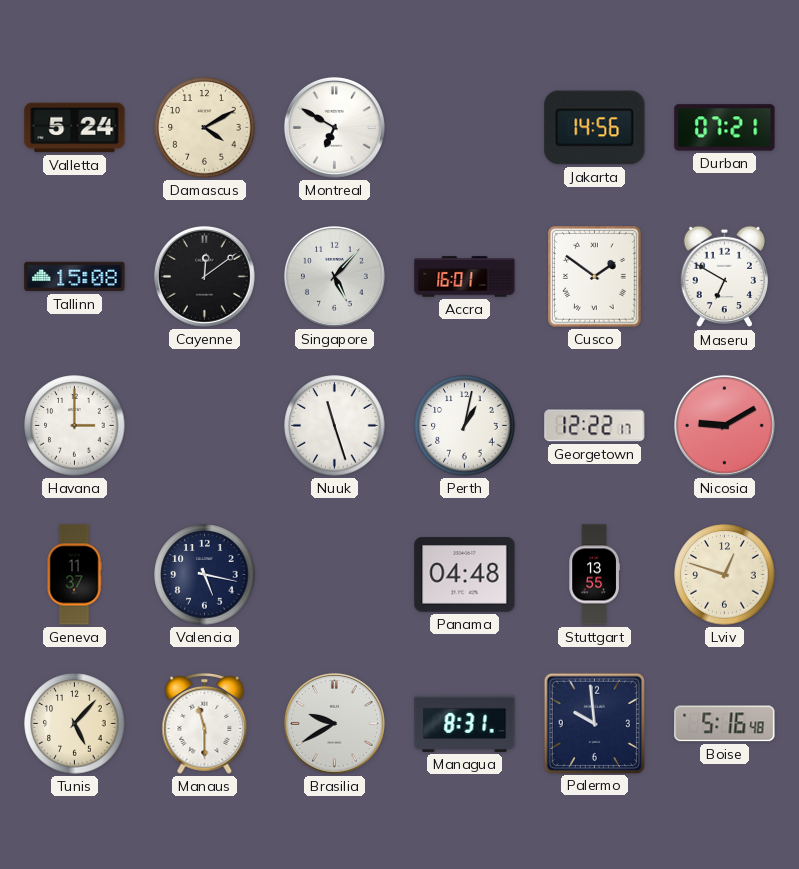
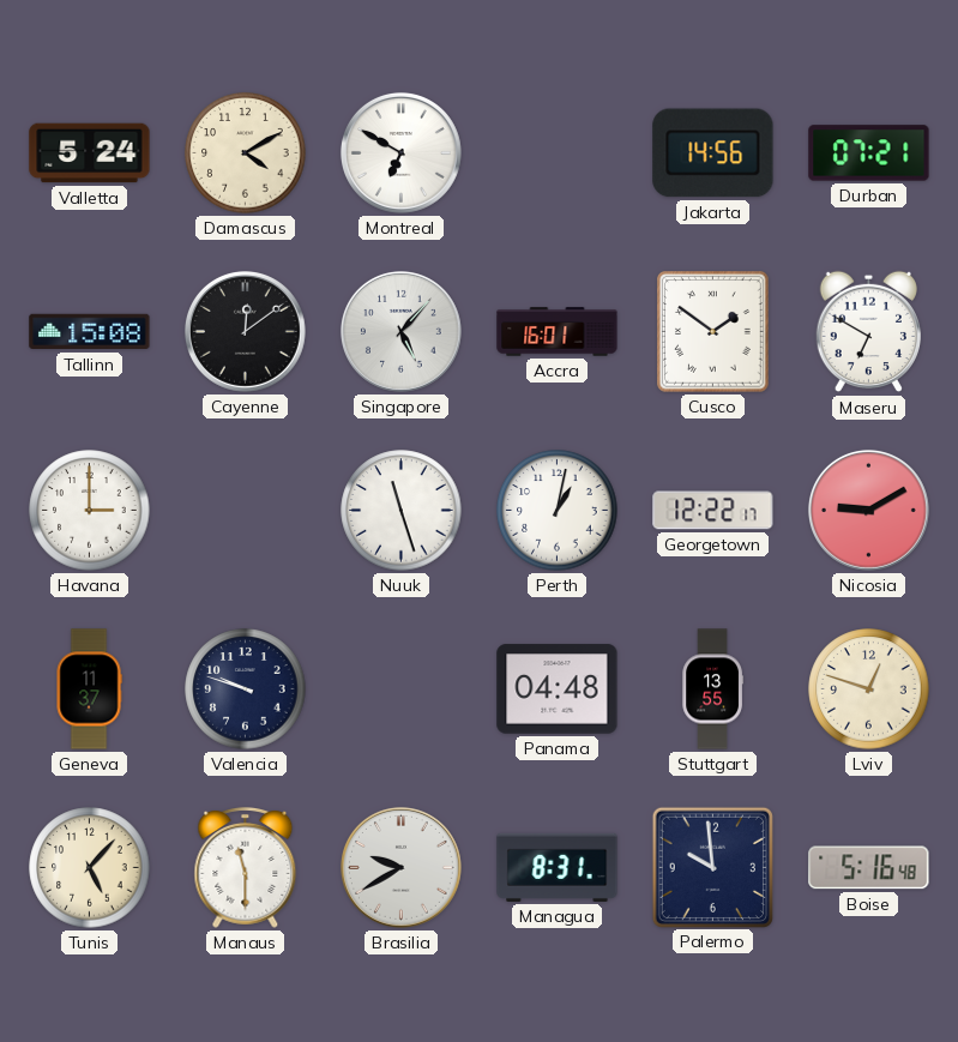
Valencia: 5:17 -> 9:48 (246, 689)
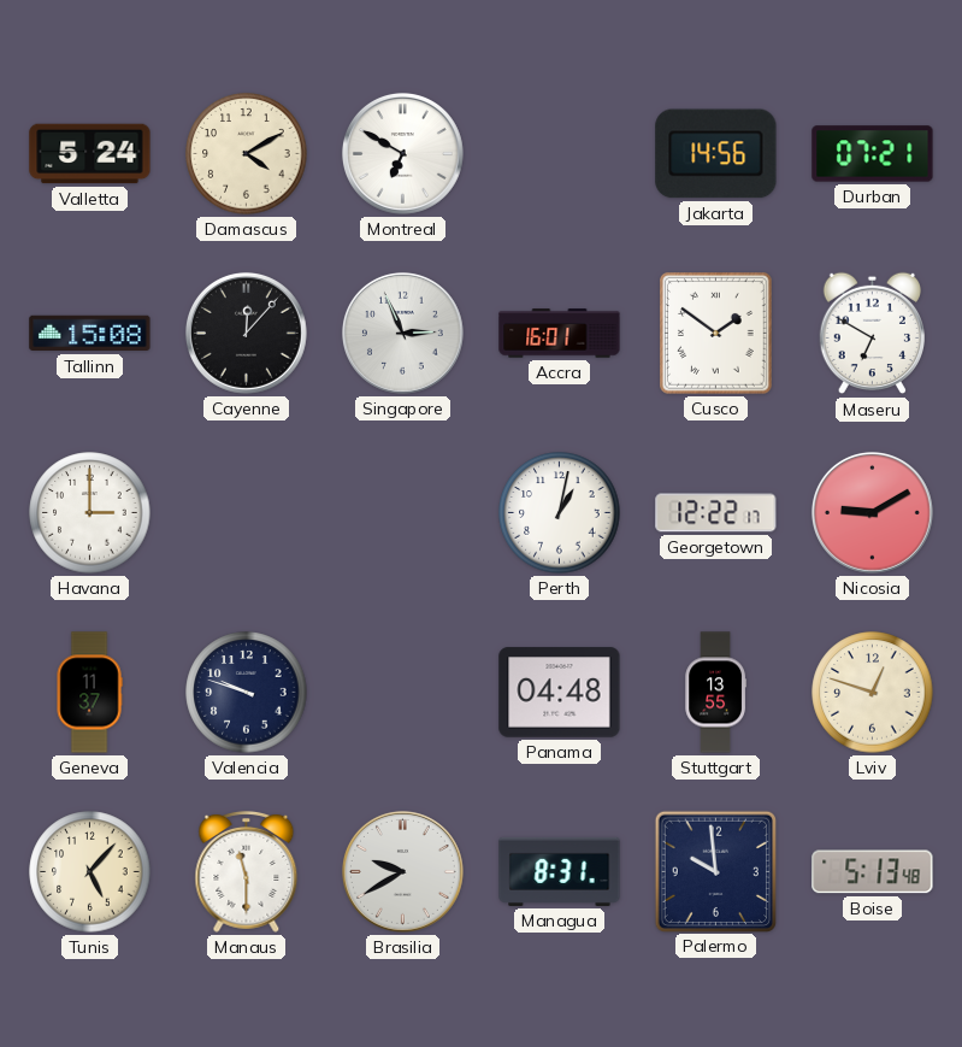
Cayenne: 12:09 -> 12:07 (246, 333)
Singapore: 5:07 -> 2:56 (402, 333)
Nuuk: 11:27 -> none (402, 511)
Boise: 5:16 -> 5:13 (873, 872)
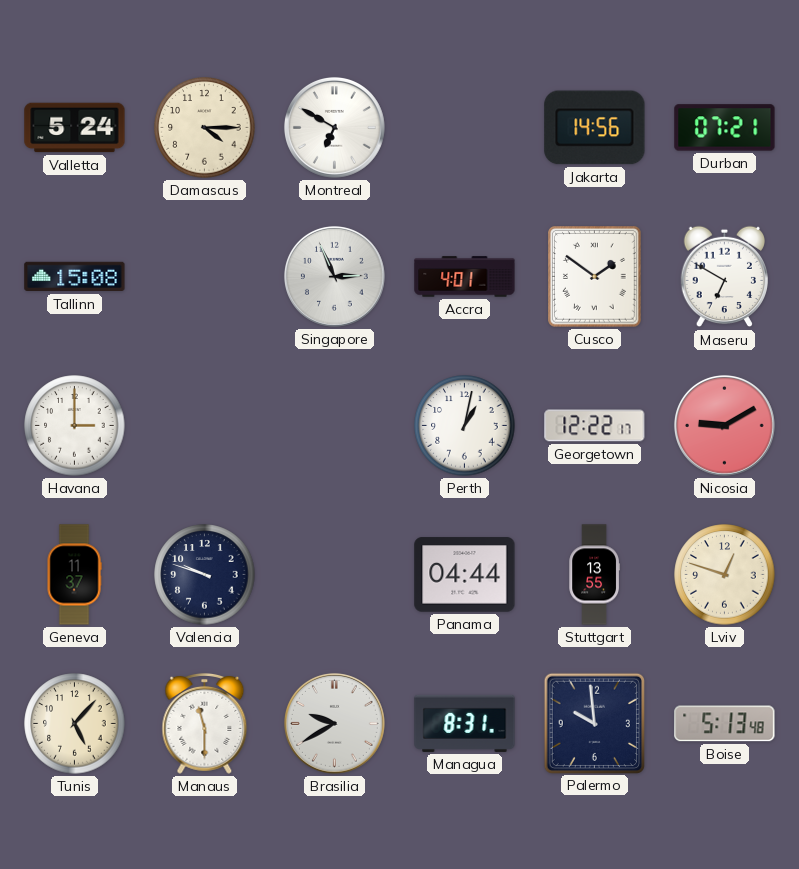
Damascus: 4:10 -> 4:15 (205, 128)
Cayenne: 12:07 -> none (246, 333)
Accra: 16:01 -> 4:01 (465, 277)
Panama: 04:48 -> 04:44 (465, 575)
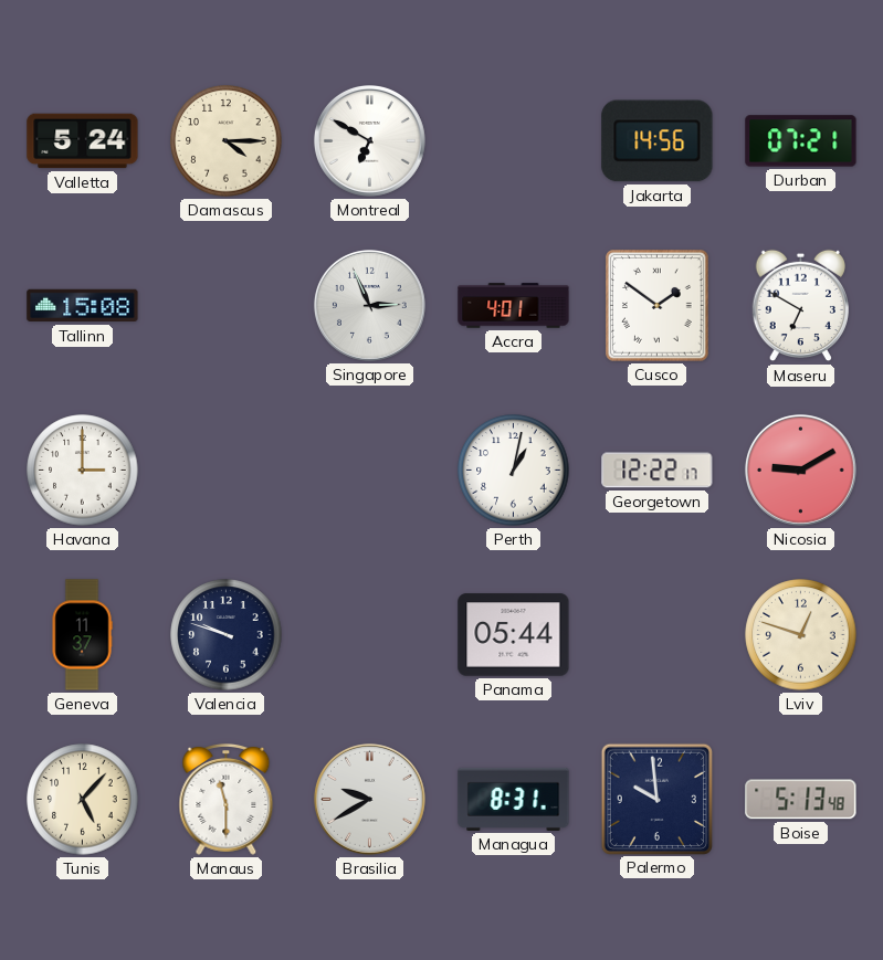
Panama: 04:44 -> 05:44 (514, 635)
Stuttgart: 13:55 -> none (594, 575)
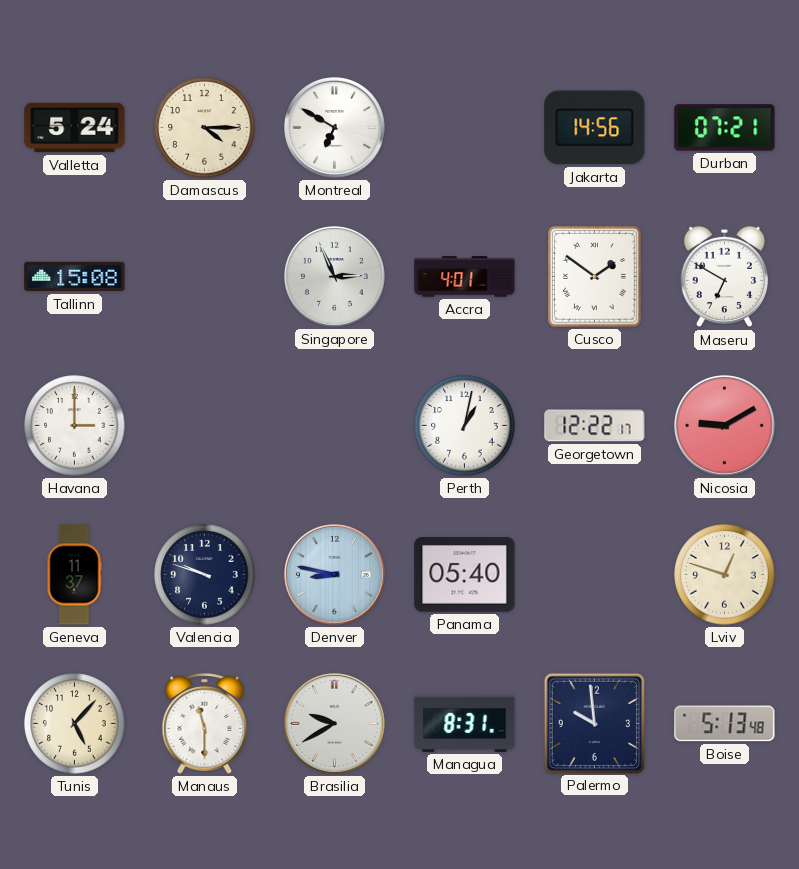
Denver: none -> 8:47 (334, 574)
Panama: 05:44 -> 05:40 (465, 575)
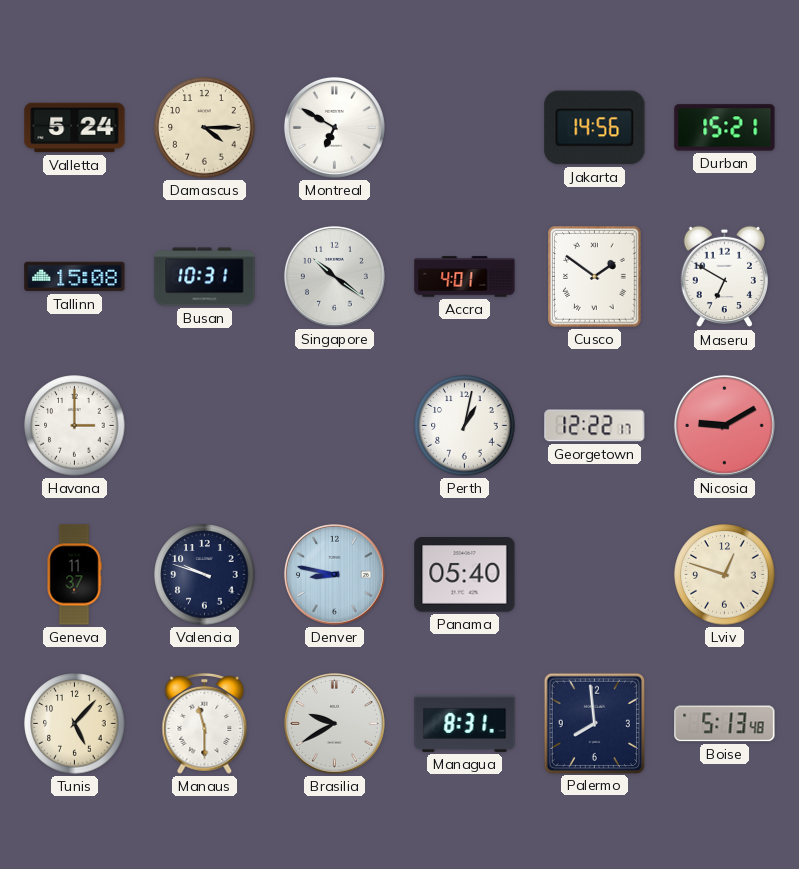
Durban: 07:21 -> 15:21 (725, 128)
Busan: none -> 10:31 (205, 277)
Singapore: 2:56 -> 10:21 (334, 276)
Palermo: 9:59 -> 7:59 (594, 723)
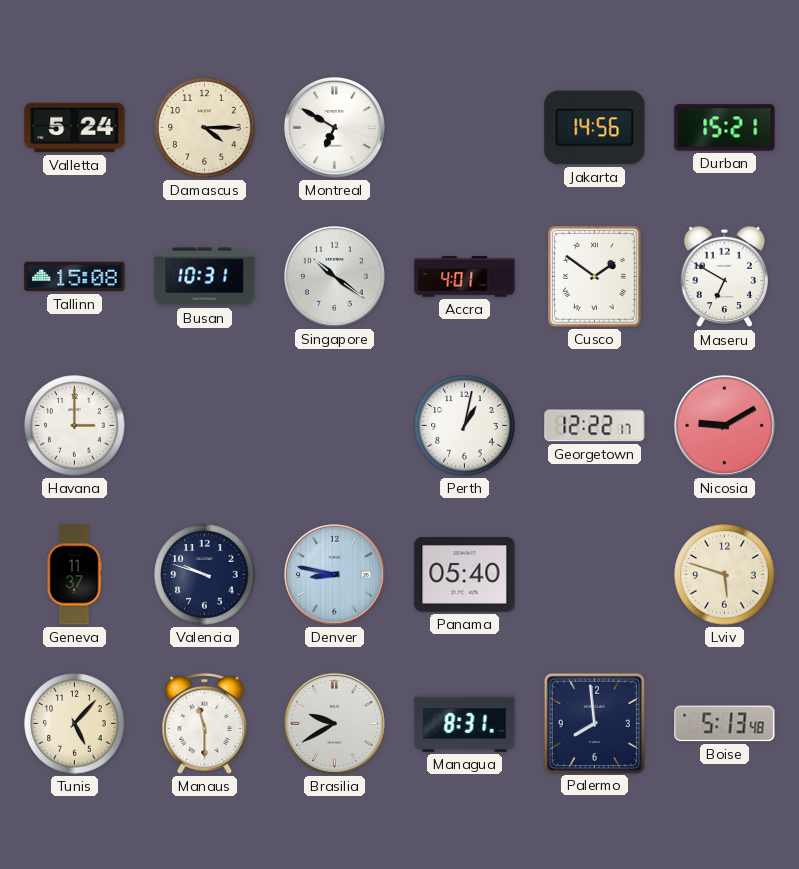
Lviv: 12:48 -> 5:48 (725, 575)
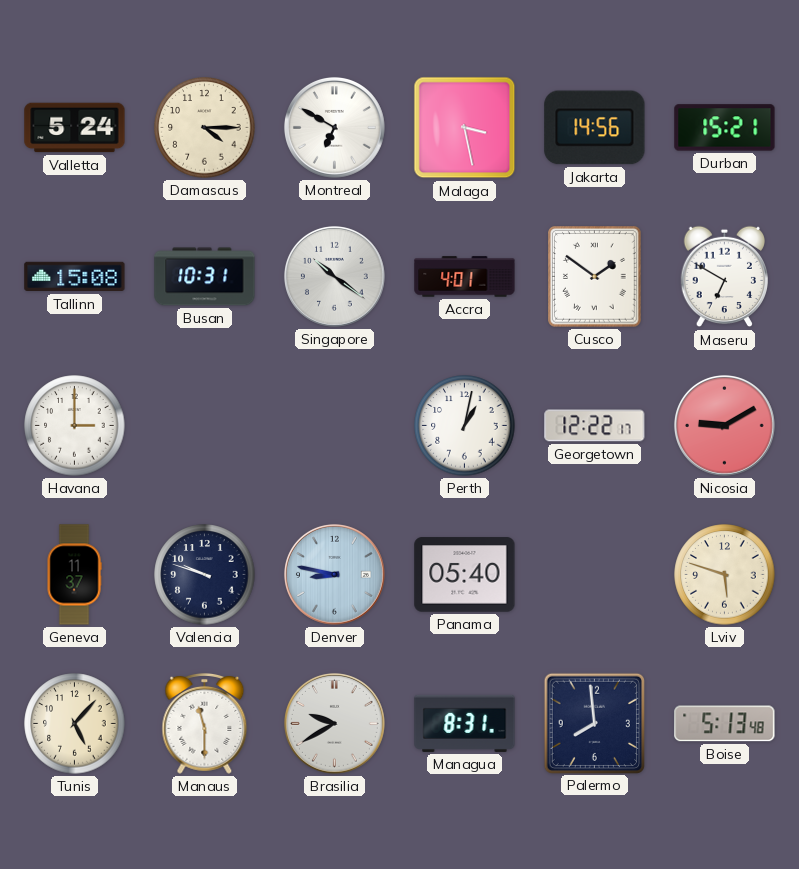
Malaga: none -> 3:28 (465, 128)
